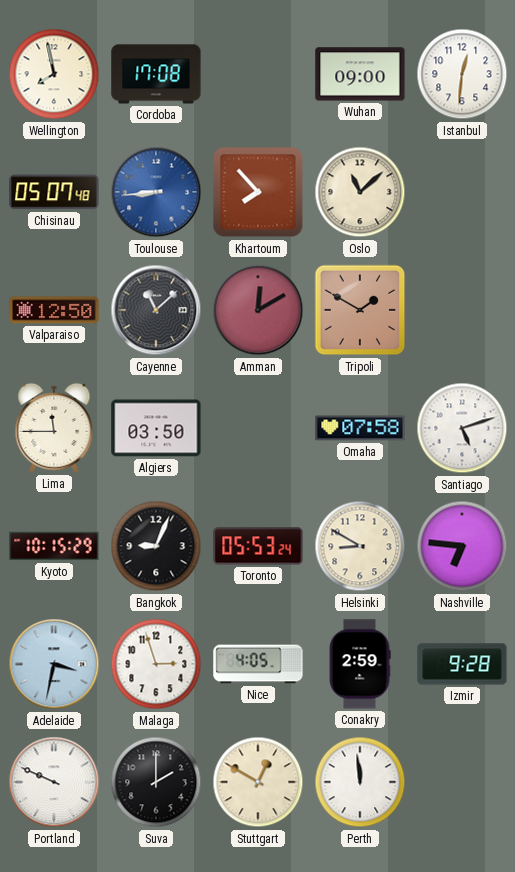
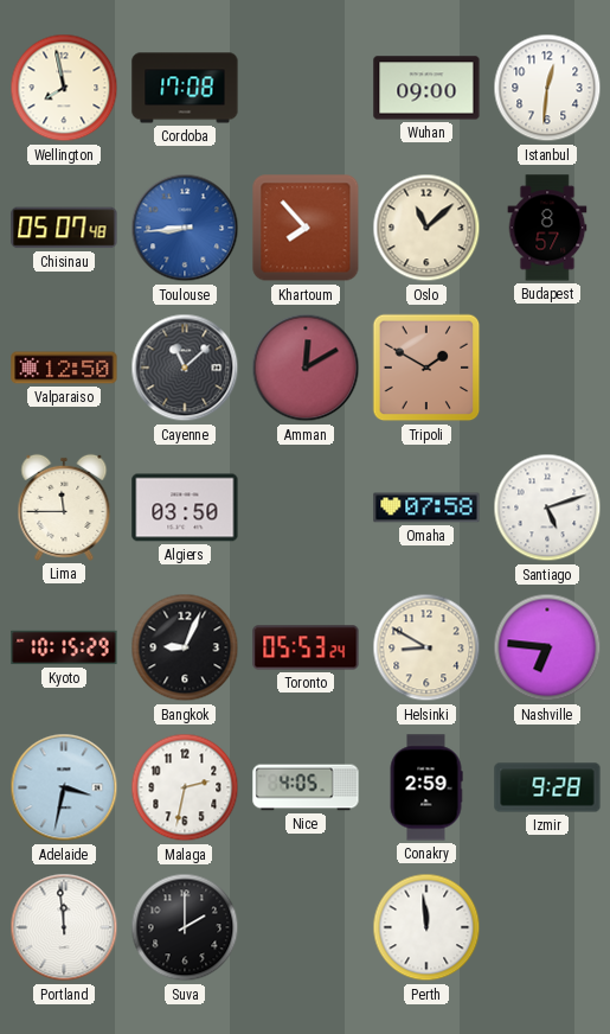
Budapest: none -> 8:57 (547, 228)
Malaga: 2:57 -> 2:32 (185, 787)
Portland: 9:49 -> 11:59 (64, 927)
Stuttgart: 12:50 -> none (258, 782)
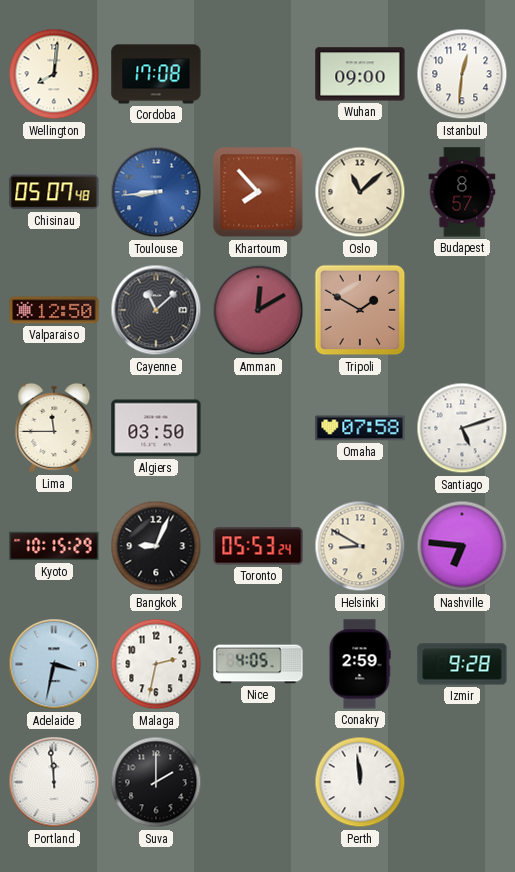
Wellington: 7:58 -> 8:01 (54, 74)
